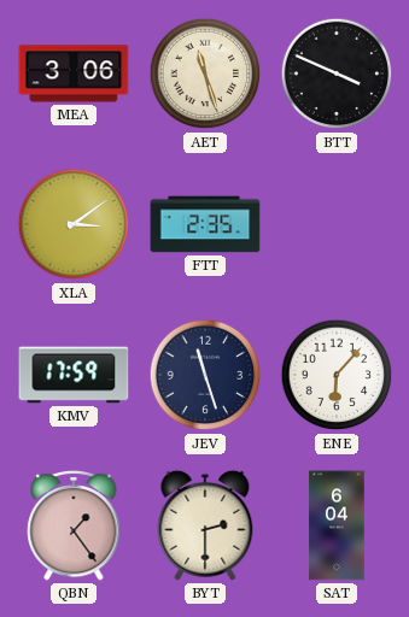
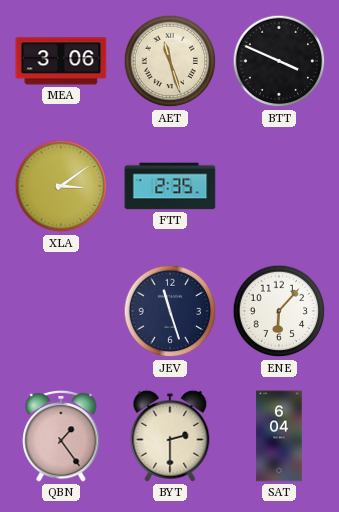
KMV: 17:59 -> none (74, 375)
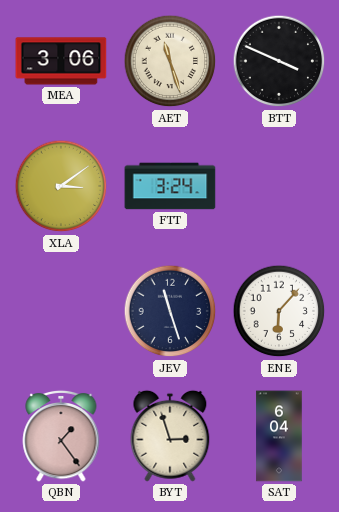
FTT: 2:35 -> 3:24 (170, 186)
BYT: 2:30 -> 2:57 (170, 436)
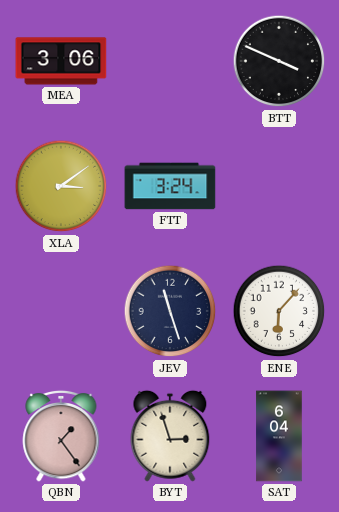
AET: 11:27 -> none (170, 61)
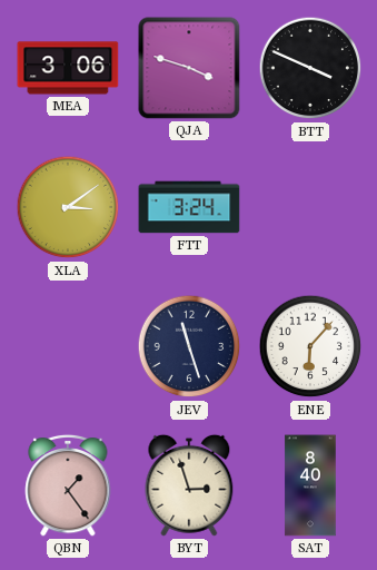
QJA: none -> 3:48 (189, 68)
SAT: 6:04 -> 8:40 (310, 485)
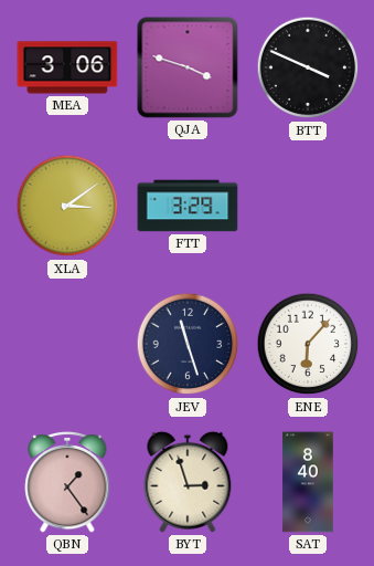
FTT: 3:24 -> 3:29 (188, 206)
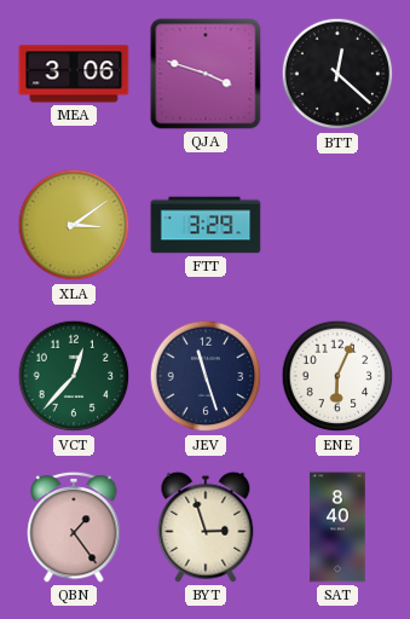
BTT: 3:49 -> 12:22 (337, 74)
VCT: none -> 12:37 (74, 376)
ENE: 6:07 -> 6:04 (337, 376)
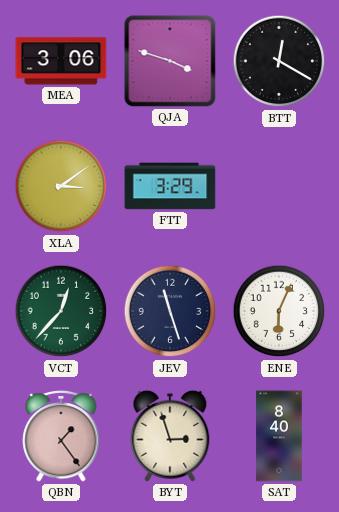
BTT: 12:22 -> 12:20 (279, 61)
